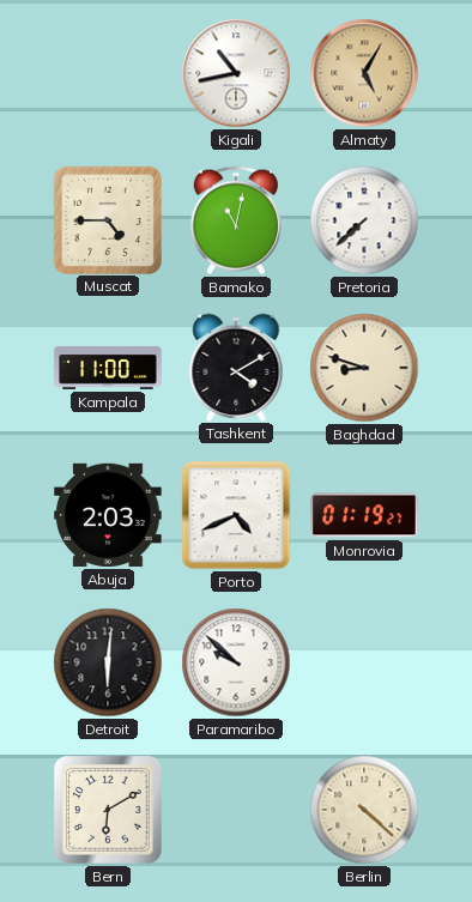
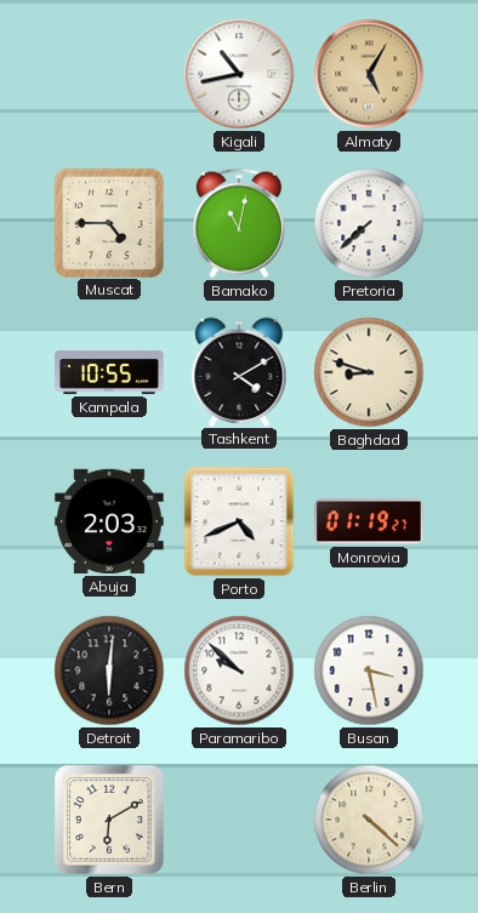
Kampala: 11:00 -> 10:55 (109, 372)
Busan: none -> 3:28 (369, 671)
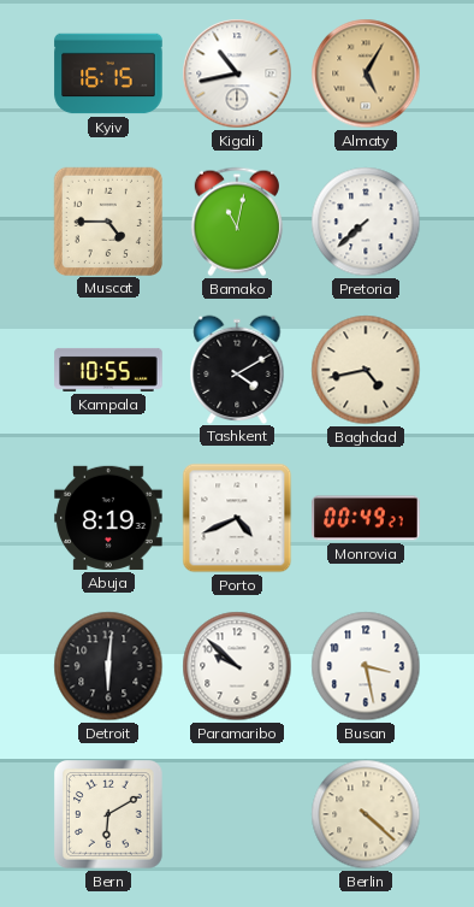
Kyiv: none -> 16:15 (108, 73)
Baghdad: 8:48 -> 4:43 (366, 370)
Abuja: 2:03 -> 8:19 (108, 518)
Monrovia: 01:19 -> 00:49 (366, 518)
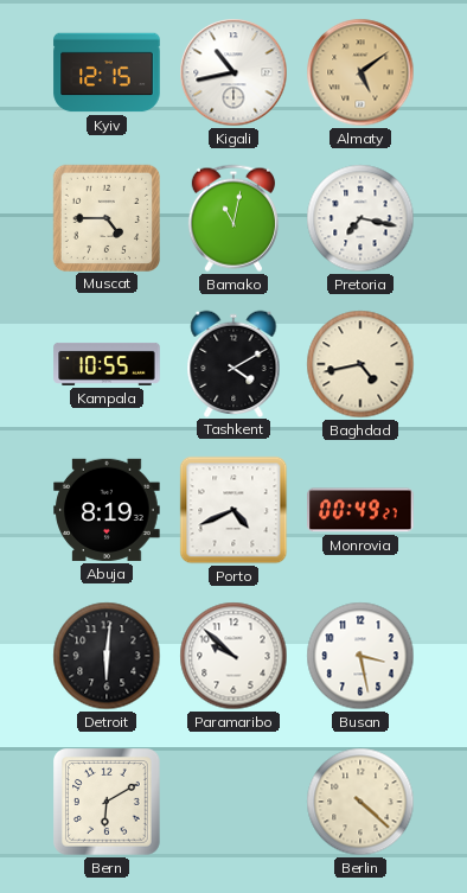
Kyiv: 16:15 -> 12:15 (107, 72)
Almaty: 5:05 -> 5:09 (360, 72)
Pretoria: 7:38 -> 7:17 (360, 218)
